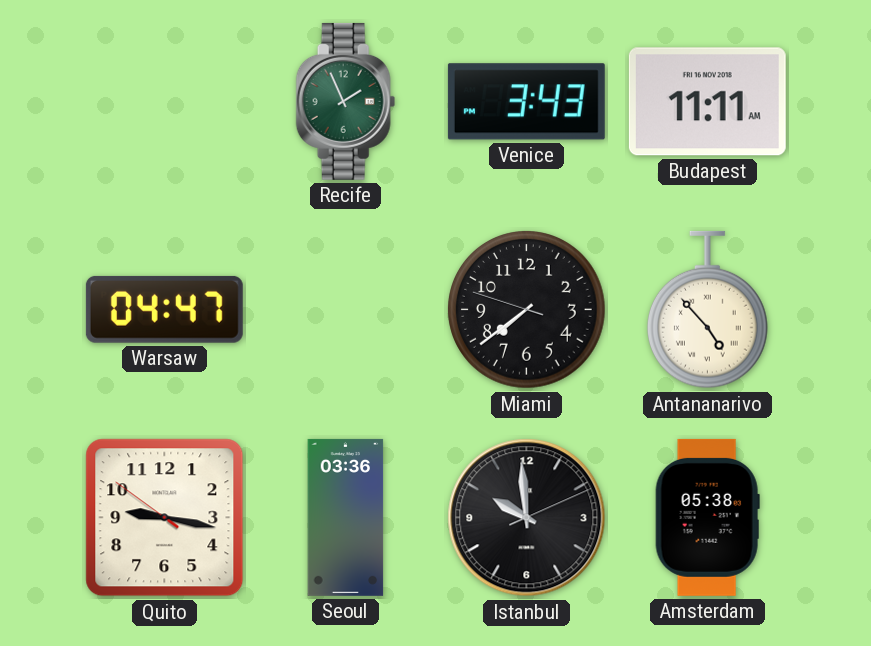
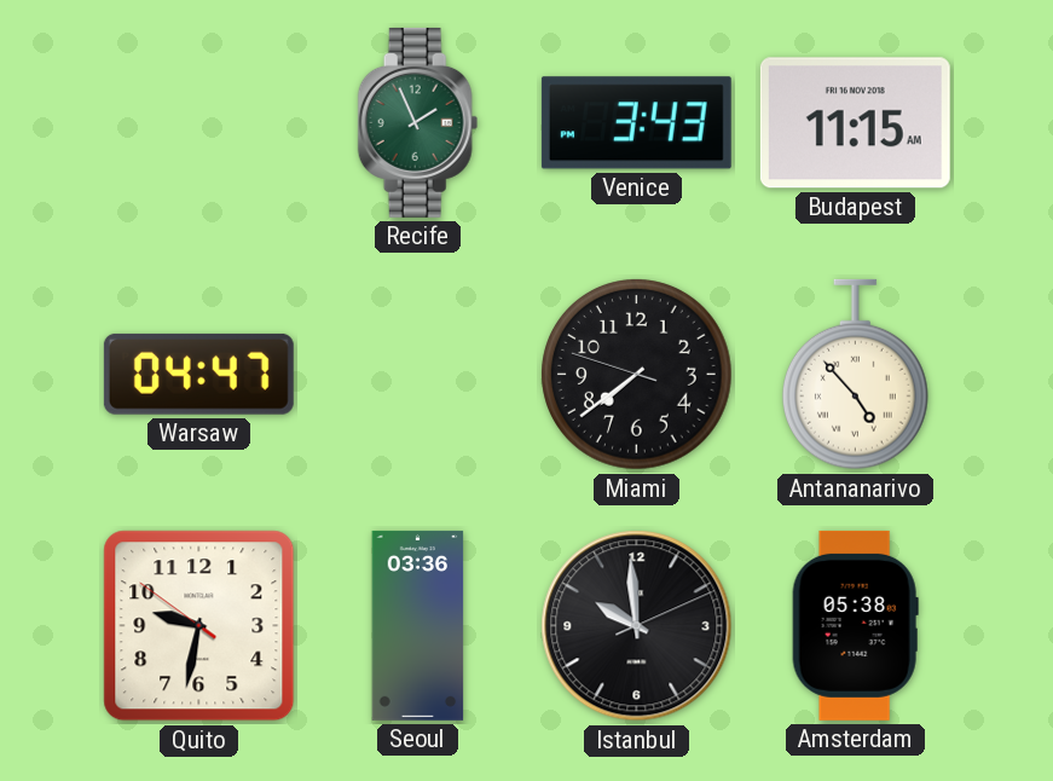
Budapest: 11:11 -> 11:15 (855, 123)
Quito: 9:16 -> 9:31 (199, 626)
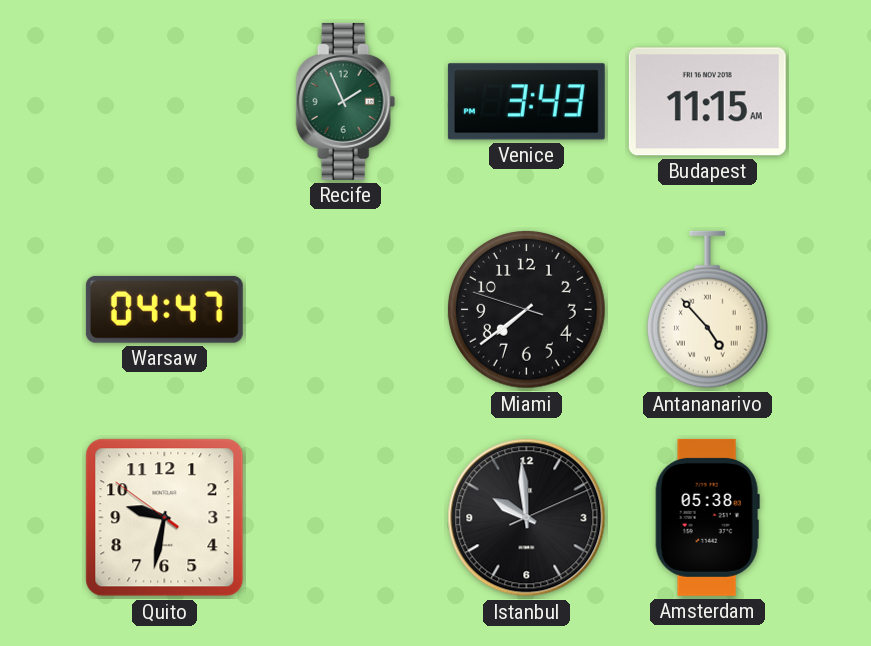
Seoul: 03:36 -> none (418, 625)
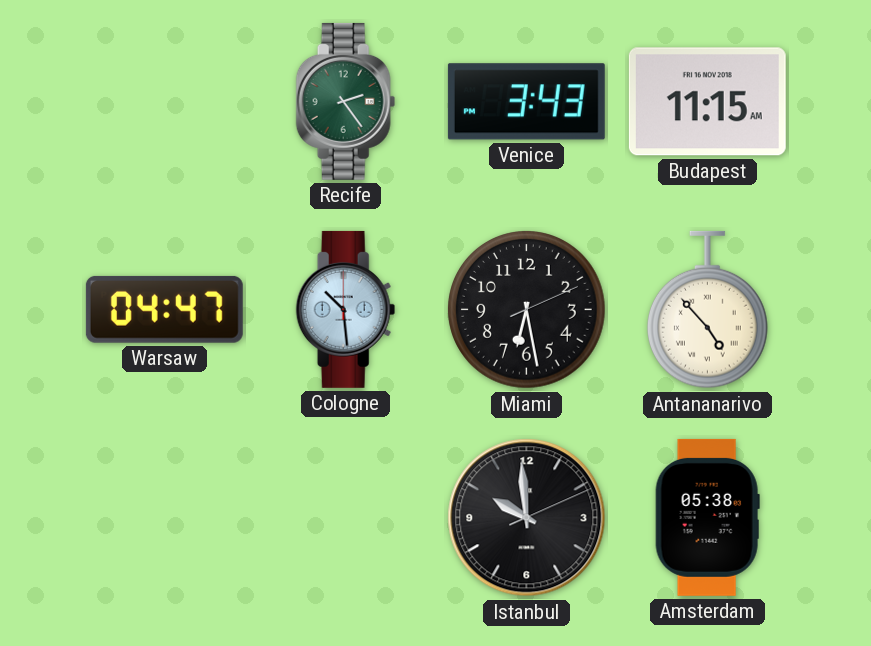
Recife: 1:56 -> 2:24 (346, 101)
Cologne: none -> 10:29 (346, 309)
Miami: 7:38 -> 6:28 (527, 310)
Quito: 9:31 -> none (165, 518)
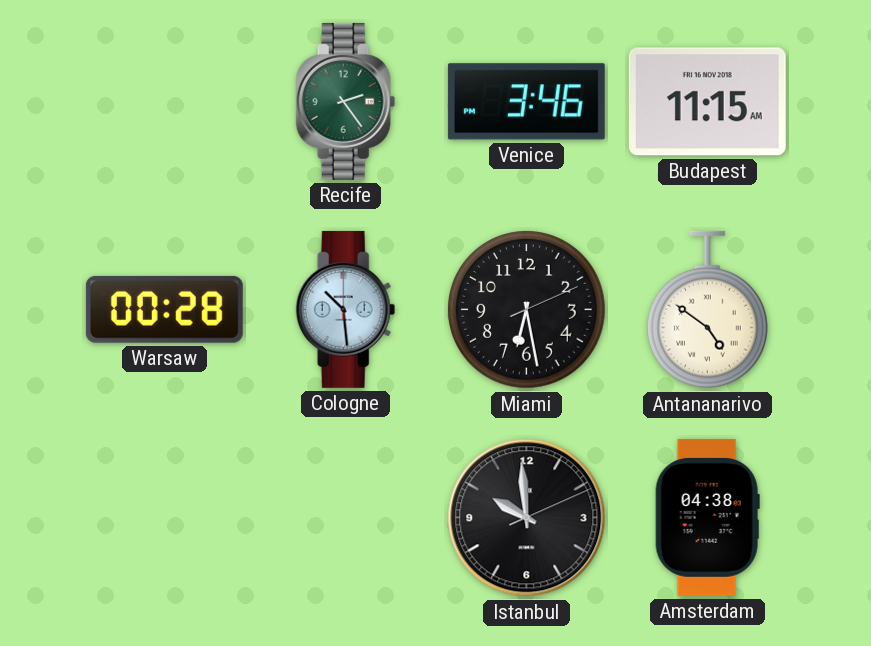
Venice: 3:43 -> 3:46 (526, 102)
Warsaw: 04:47 -> 00:28 (164, 309)
Antananarivo: 4:53 -> 4:51 (707, 310)
Amsterdam: 05:38 -> 04:38 (707, 517)
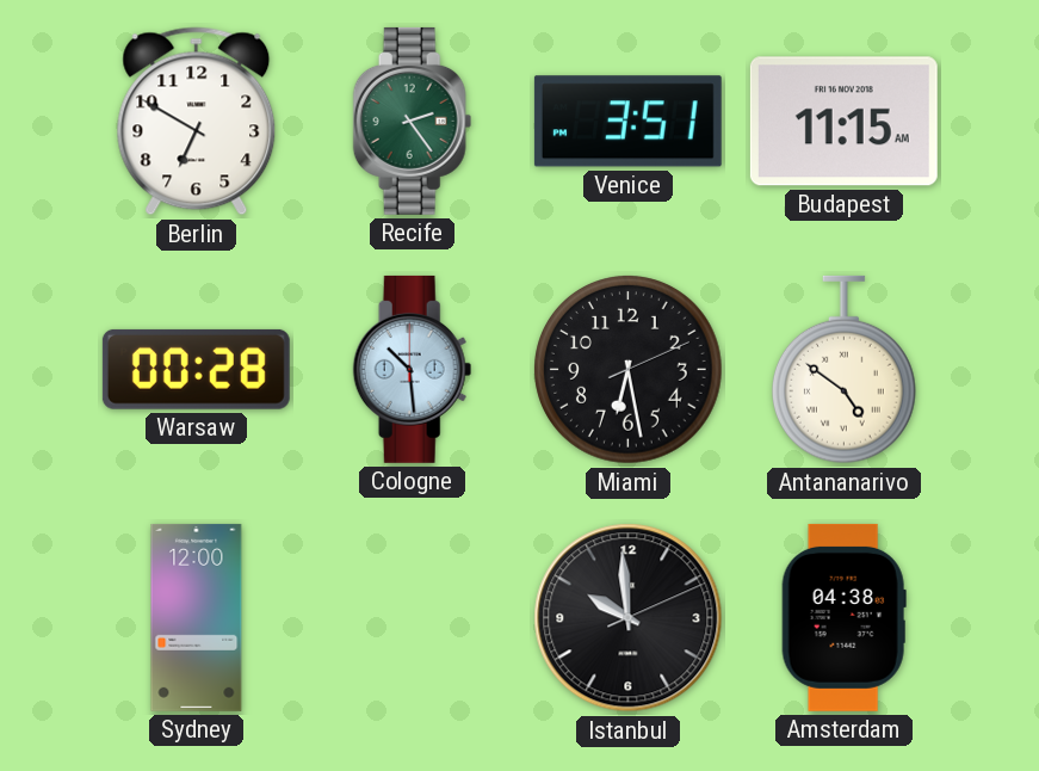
Berlin: none -> 6:50 (197, 122)
Venice: 3:46 -> 3:51 (627, 122)
Sydney: none -> 12:00 (197, 617)
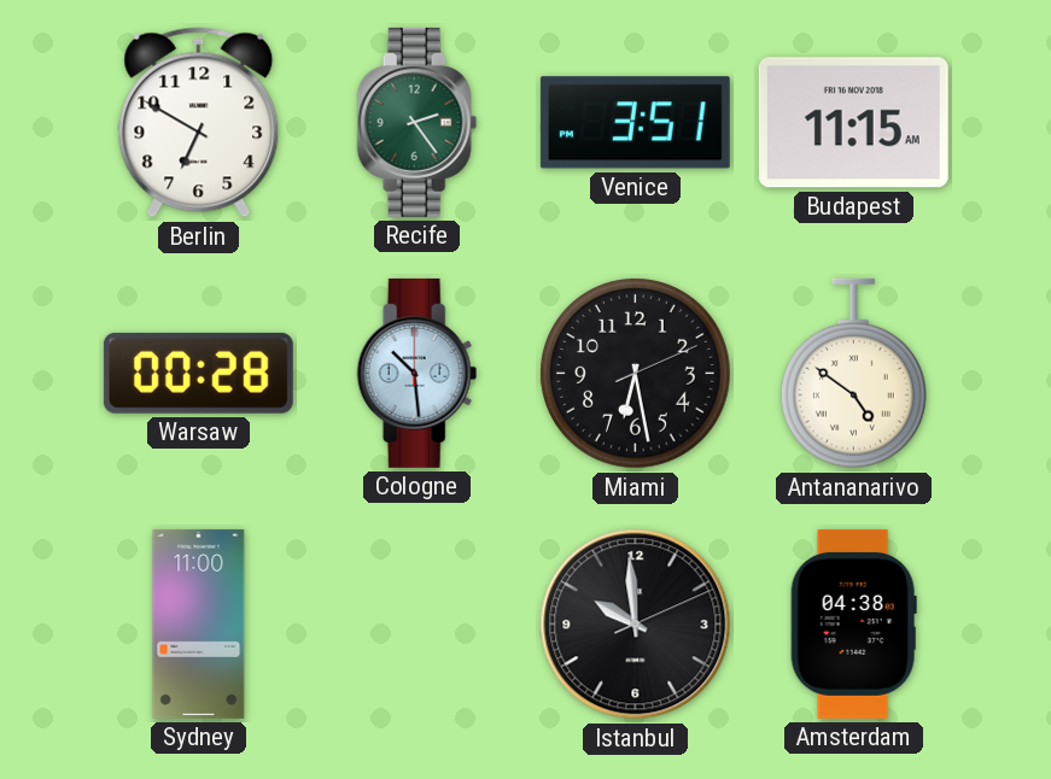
Sydney: 12:00 -> 11:00 (199, 623)
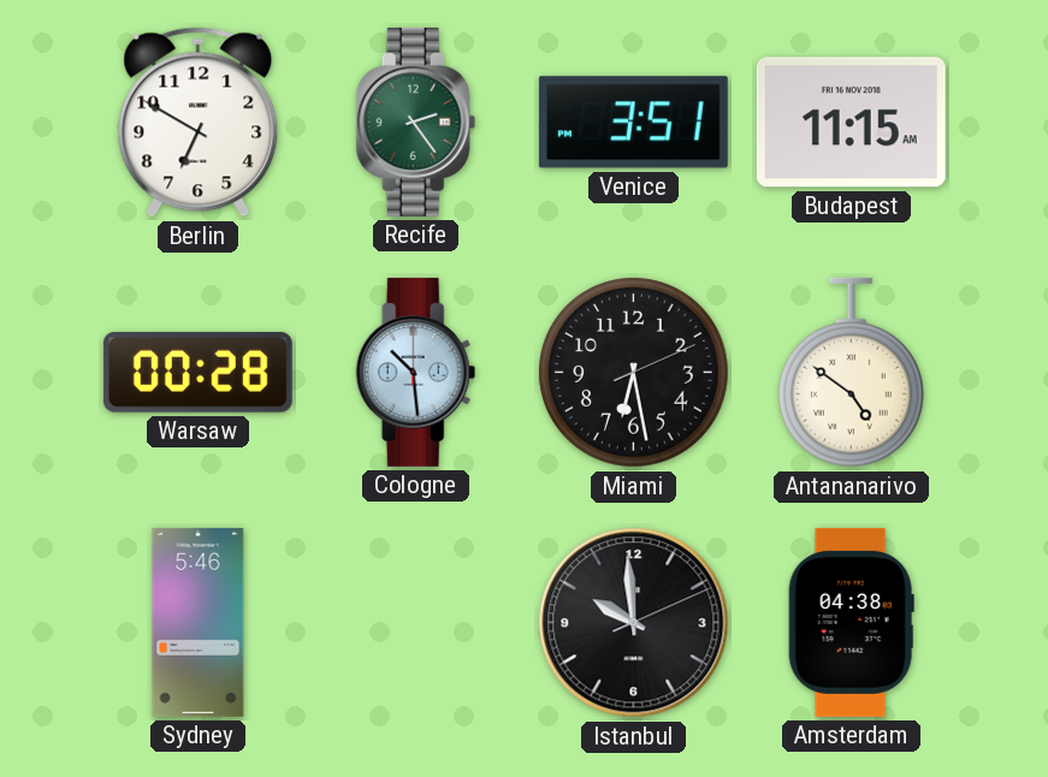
Sydney: 11:00 -> 5:46 (199, 622)
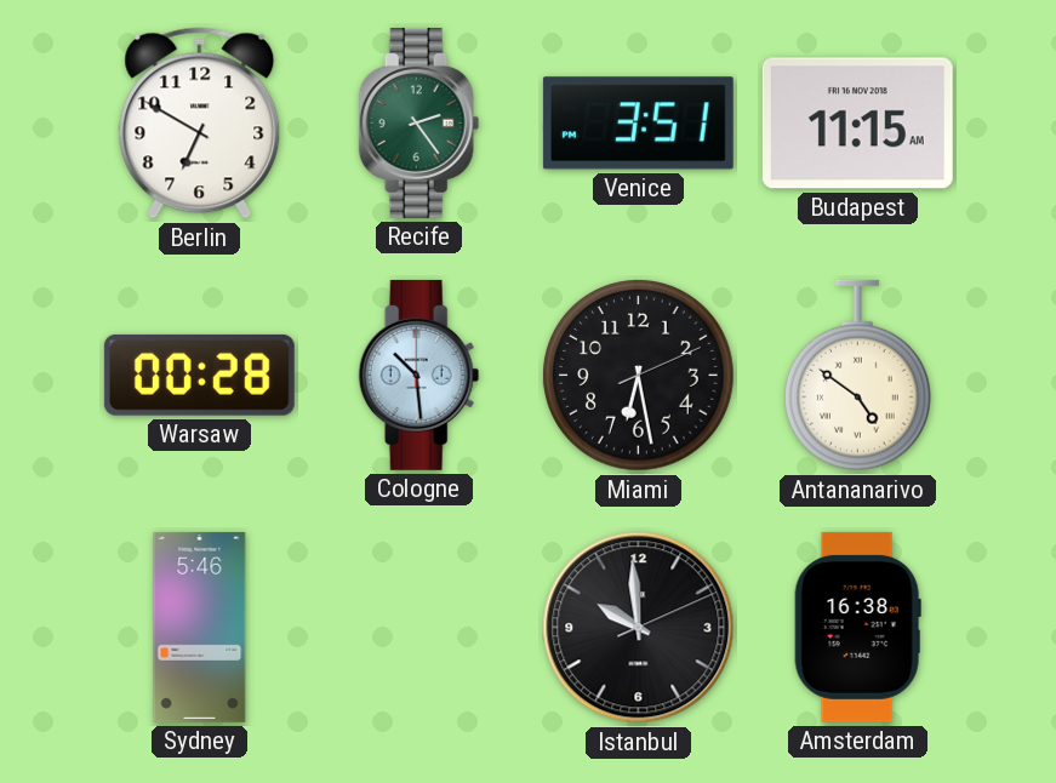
Amsterdam: 04:38 -> 16:38 (857, 627)
